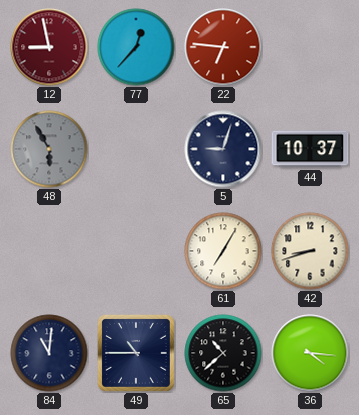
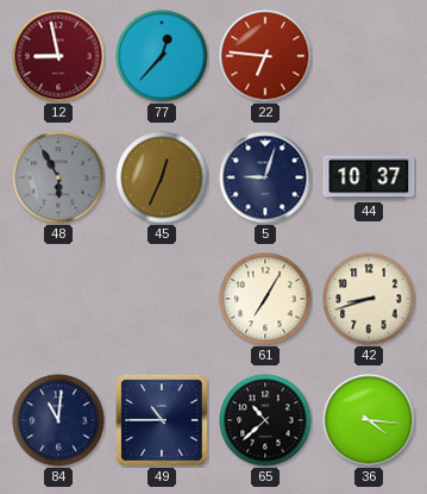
45: none -> 12:34 (162, 177)
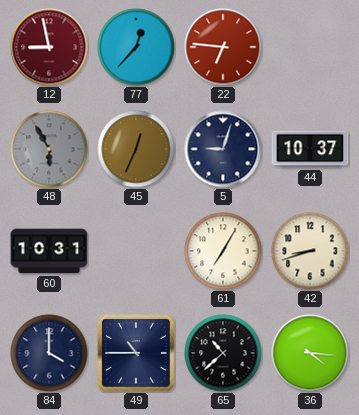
60: none -> 10:31 (49, 251)
84: 11:01 -> 4:00 (49, 353)
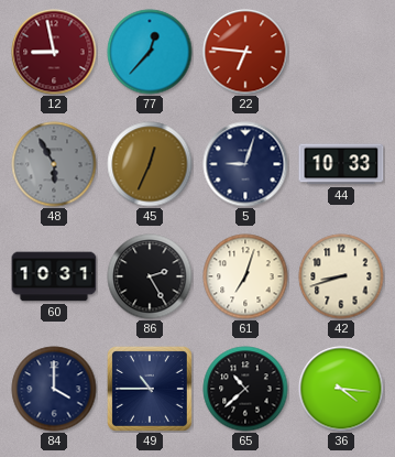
44: 10:37 -> 10:33 (341, 164)
86: none -> 2:25 (150, 276)
61: 7:05 -> 7:03 (245, 276)
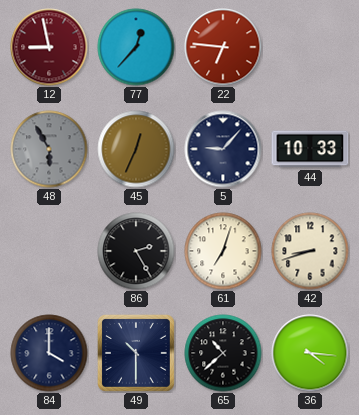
5: 9:03 -> 9:07 (223, 149)
60: 10:31 -> none (54, 276)
49: 10:45 -> 10:30 (136, 353)
